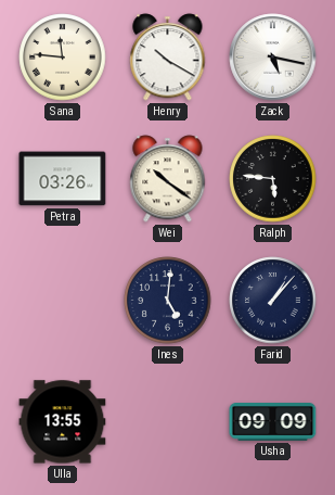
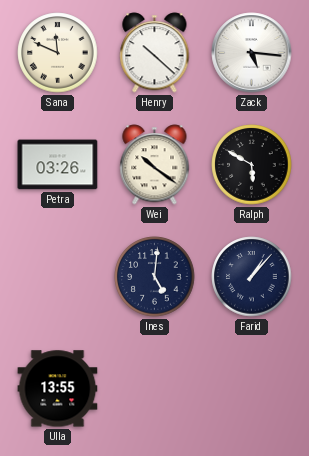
Sana: 11:46 -> 11:49 (58, 53)
Henry: 10:20 -> 10:22 (155, 53)
Zack: 5:17 -> 5:16 (252, 53)
Ralph: 5:46 -> 5:50 (252, 165)
Usha: 09:09 -> none (273, 422)
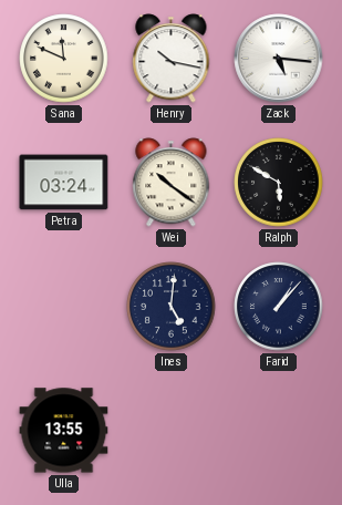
Henry: 10:22 -> 10:17 (172, 59)
Petra: 03:26 -> 03:24 (64, 183)
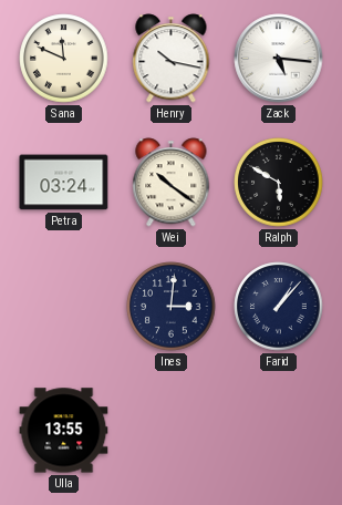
Ines: 5:01 -> 3:01 (172, 307)
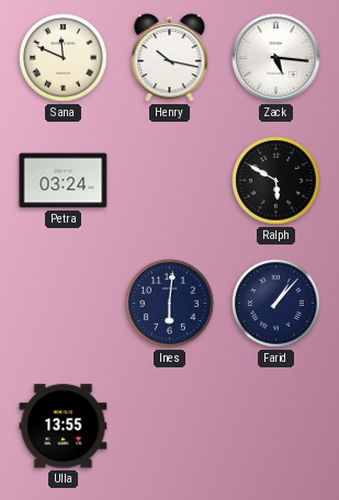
Wei: 10:21 -> none (172, 183)
Ines: 3:01 -> 6:01 (170, 304)
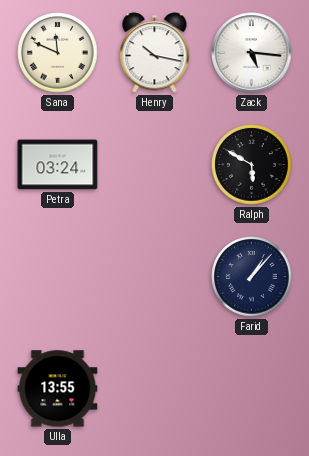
Ines: 6:01 -> none (170, 304)
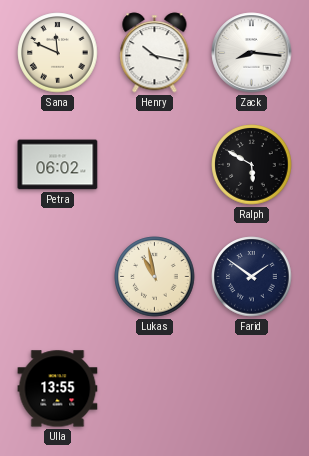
Zack: 5:16 -> 8:16 (252, 53)
Petra: 03:24 -> 06:02 (58, 165)
Lukas: none -> 10:58 (155, 277)
Farid: 1:07 -> 1:51 (252, 277)
